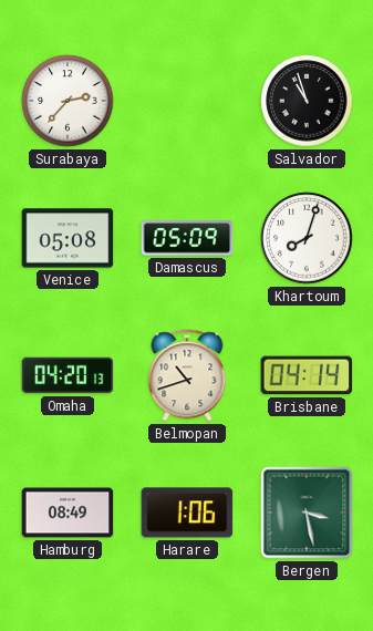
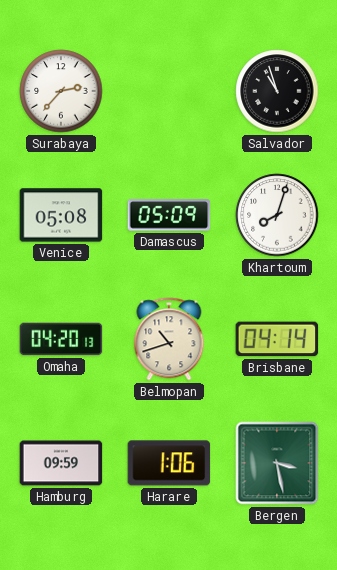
Hamburg: 08:49 -> 09:59 (61, 463)
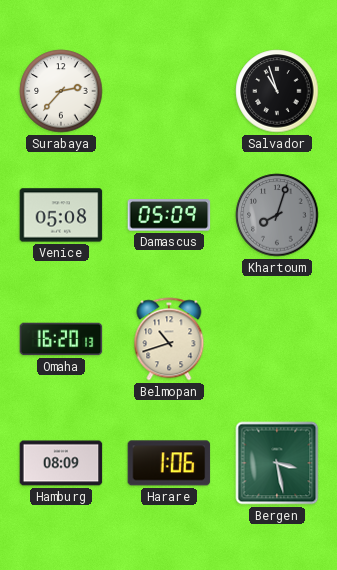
Khartoum dial: white -> grey (277, 215)
Omaha: 04:20 -> 16:20 (61, 339)
Brisbane: 04:14 -> none (277, 339)
Hamburg: 09:59 -> 08:09 (61, 463)
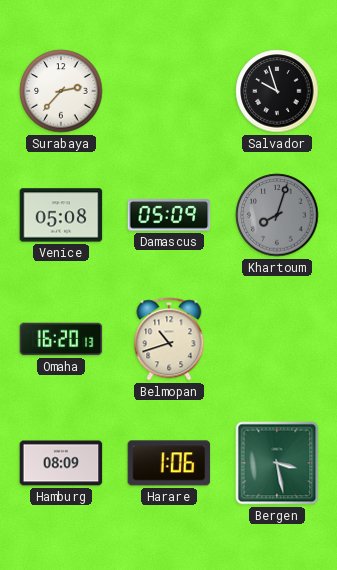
Salvador: 10:57 -> 9:57 (277, 91)
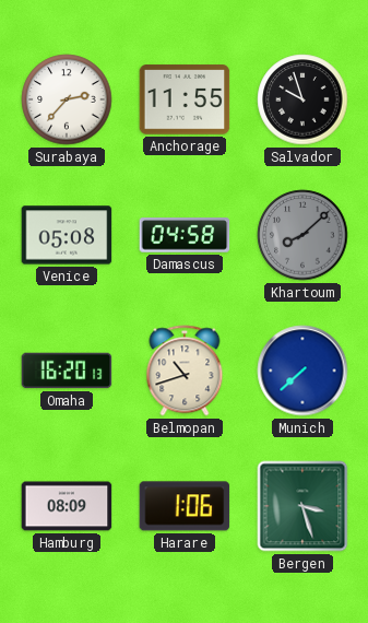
Anchorage: none -> 11:55 (185, 99)
Damascus: 05:09 -> 04:58 (185, 235)
Khartoum: 8:03 -> 8:08 (302, 235)
Munich: none -> 7:38 (302, 371)
Bergen: 3:28 -> 3:27 (302, 506)
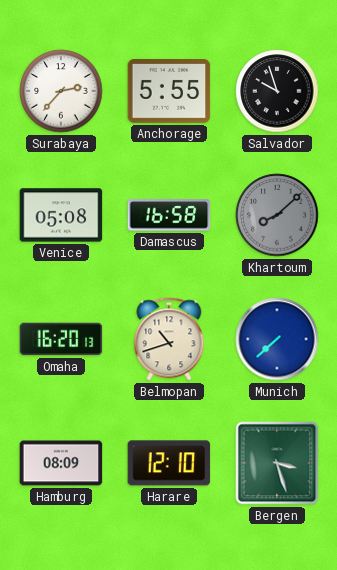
Anchorage: 11:55 -> 5:55 (169, 91)
Damascus: 04:58 -> 16:58 (169, 215)
Harare: 1:06 -> 12:10 (169, 463)
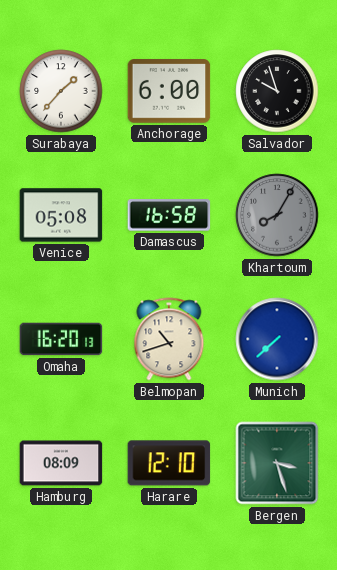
Surabaya: 2:37 -> 1:37 (61, 91)
Anchorage: 5:55 -> 6:00 (169, 91)
Khartoum: 8:08 -> 8:05 (277, 215)
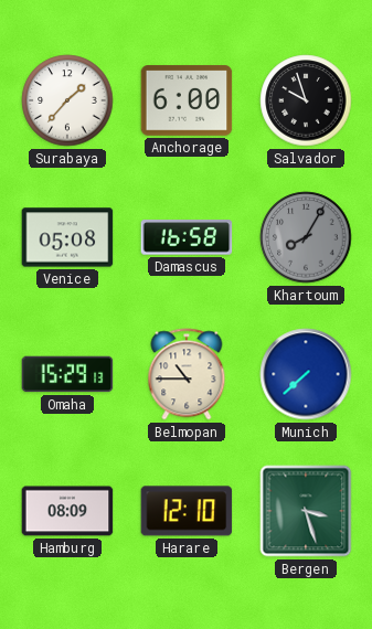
Omaha: 16:20 -> 15:29 (67, 374)
Belmopan: 10:42 -> 10:45 (187, 374)
